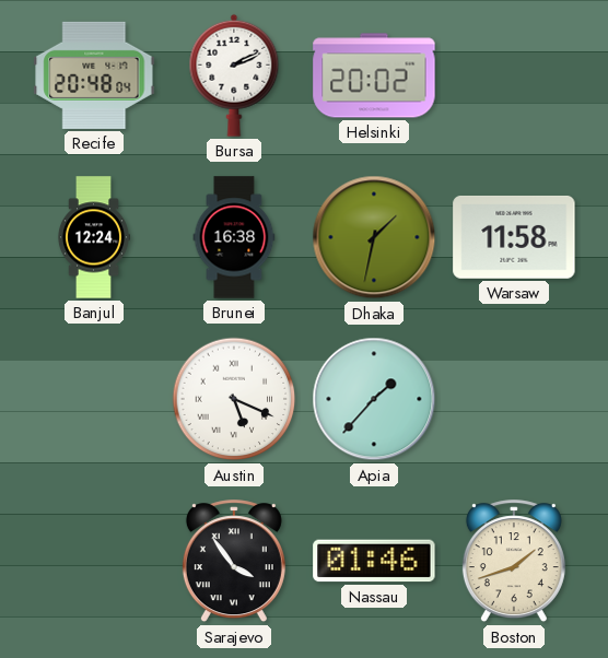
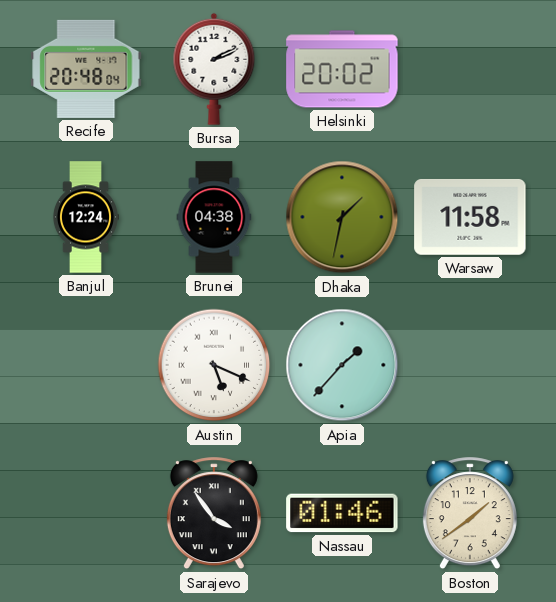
Brunei: 16:38 -> 04:38 (214, 217)
Boston: 1:42 -> 1:39 (470, 514)
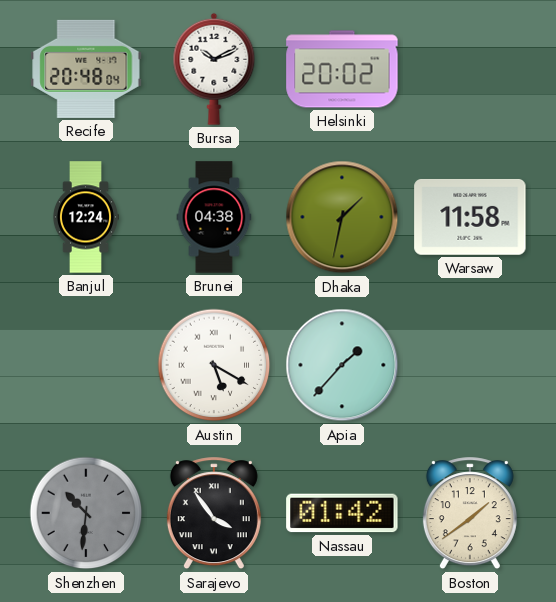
Bursa: 2:11 -> 10:11 (214, 69)
Austin: 5:19 -> 5:20 (214, 365)
Shenzhen: none -> 10:31 (86, 513)
Nassau: 01:46 -> 01:42 (342, 513)
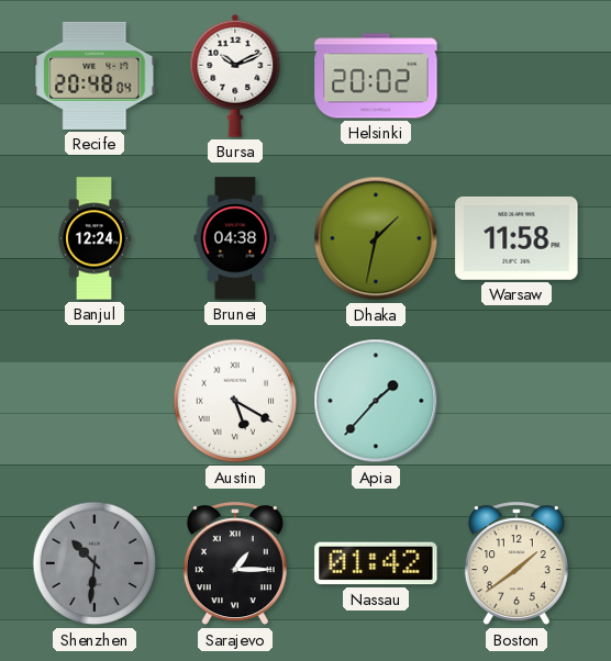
Sarajevo: 3:54 -> 1:15 (235, 564)
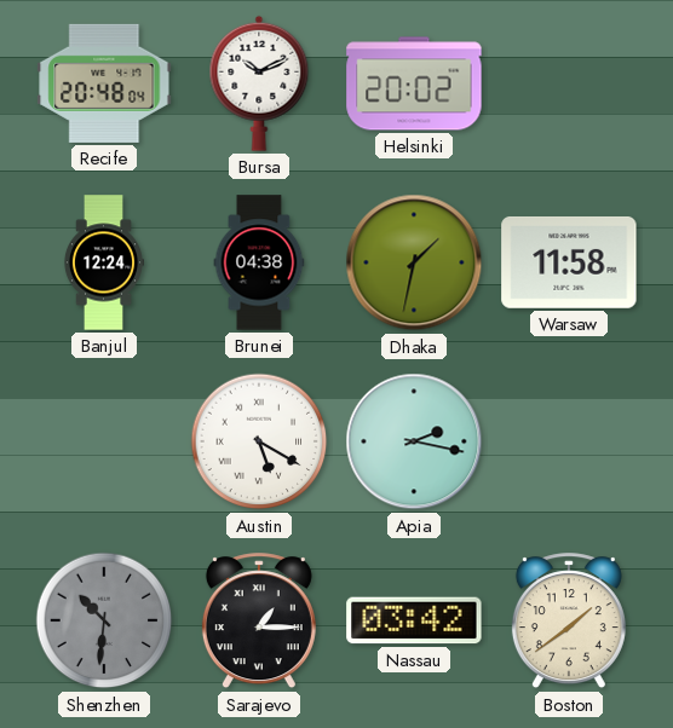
Apia: 1:37 -> 2:17 (414, 441)
Nassau: 01:42 -> 03:42 (414, 620)
